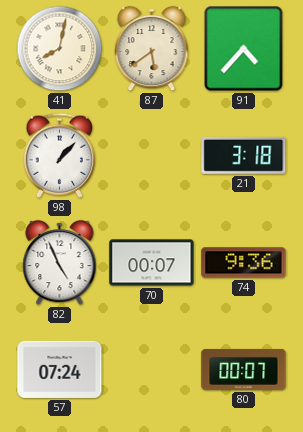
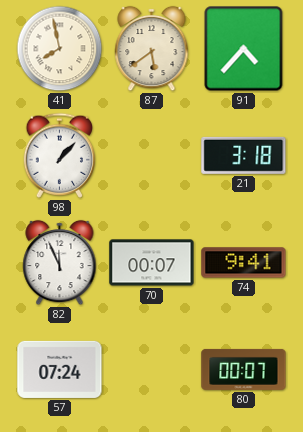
41: 8:02 -> 7:58 (60, 49)
82: 4:56 -> 11:56 (60, 263)
74: 9:36 -> 9:41 (244, 263)
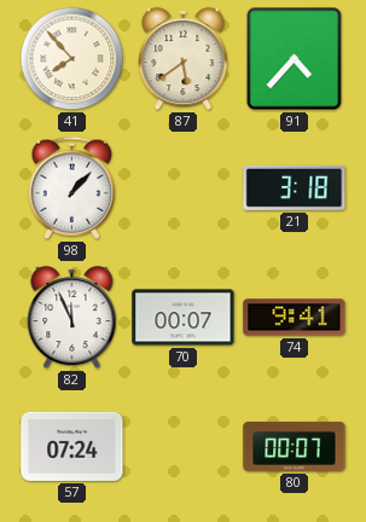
41: 7:58 -> 7:53 (72, 59)
